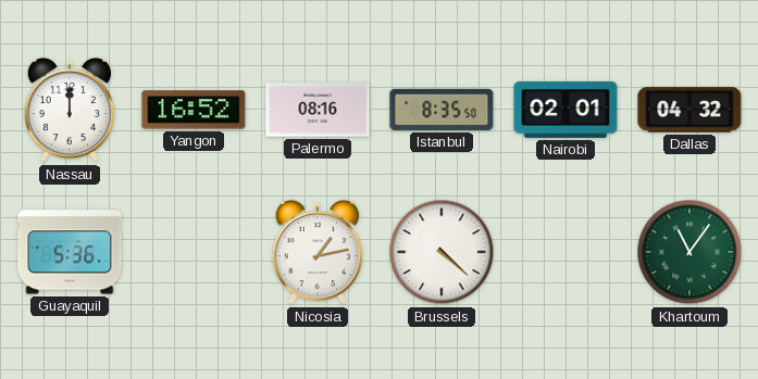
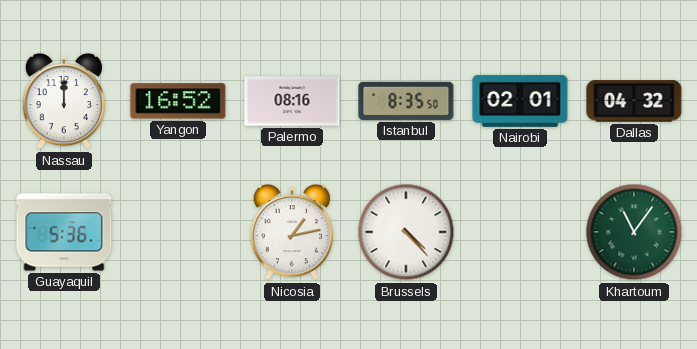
Brussels: 4:22 -> 4:23 (406, 232)
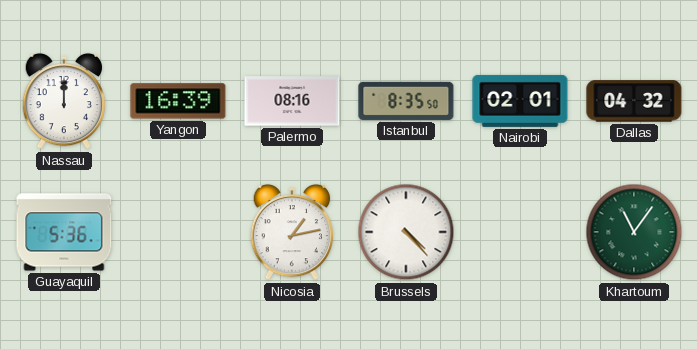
Yangon: 16:52 -> 16:39 (178, 101)
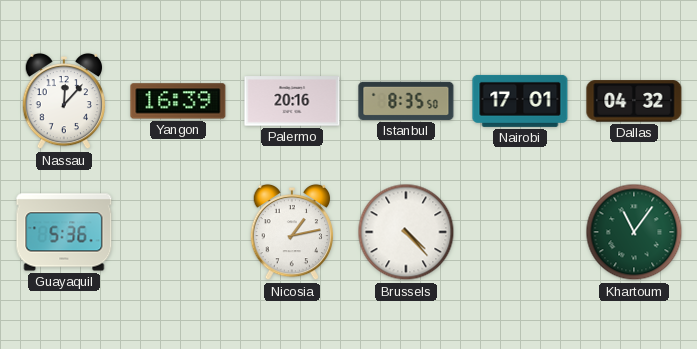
Nassau: 12:00 -> 12:07 (64, 101)
Palermo: 08:16 -> 20:16 (292, 101)
Nairobi: 02:01 -> 17:01 (520, 101)
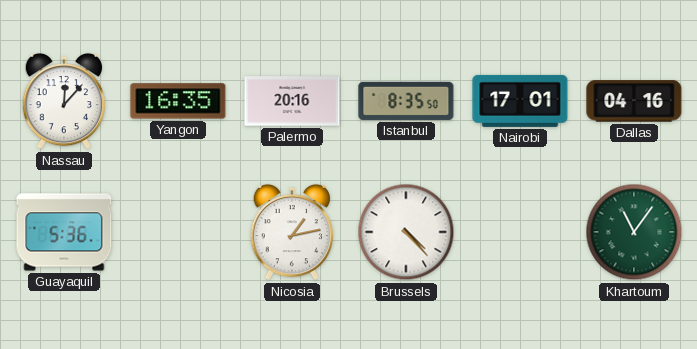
Yangon: 16:39 -> 16:35 (178, 101)
Dallas: 04:32 -> 04:16 (634, 101)
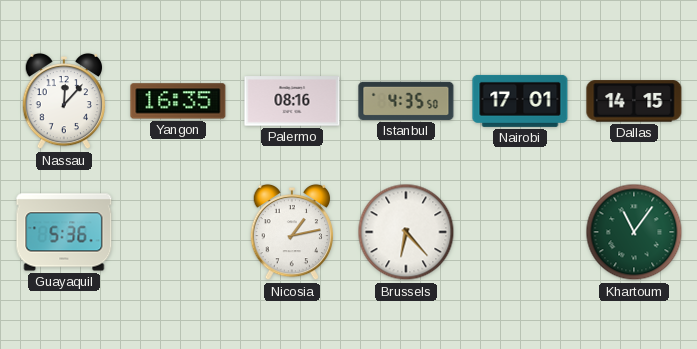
Palermo: 20:16 -> 08:16 (292, 101)
Istanbul: 8:35 -> 4:35 (406, 101)
Dallas: 04:16 -> 14:15 (634, 101)
Brussels: 4:23 -> 6:23 (406, 232)
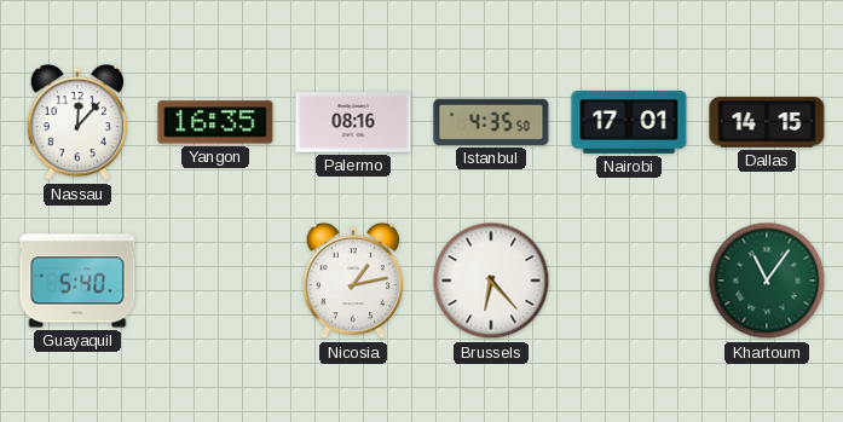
Guayaquil: 5:36 -> 5:40 (77, 281)
